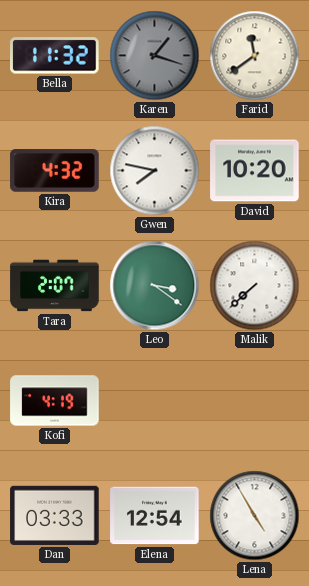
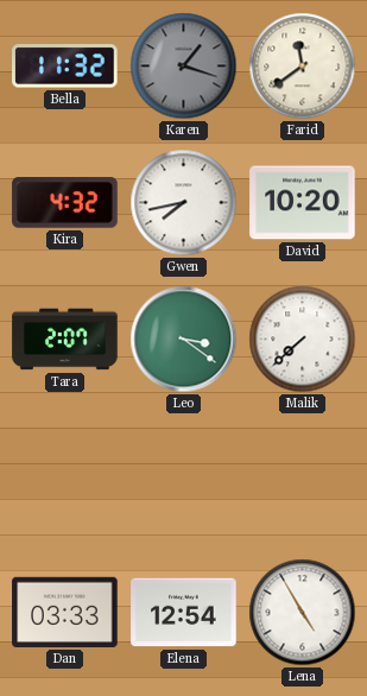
Gwen: 7:47 -> 7:43 (184, 203)
Kofi: 4:19 -> none (55, 401)
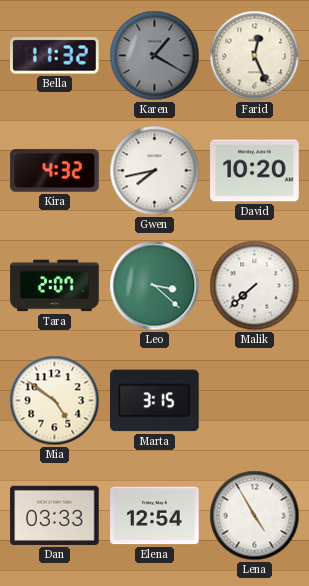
Karen: 1:18 -> 1:20 (155, 56)
Farid: 11:39 -> 12:26 (255, 56)
Leo: 3:21 -> 3:22 (155, 286)
Mia: none -> 4:51 (55, 401)
Marta: none -> 3:15 (155, 401)
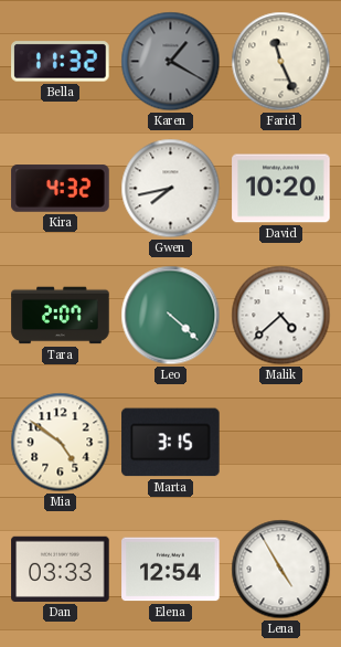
Farid: 12:26 -> 11:26 (281, 62)
Leo: 3:22 -> 4:22 (171, 316)
Malik: 7:38 -> 4:38 (281, 316)
